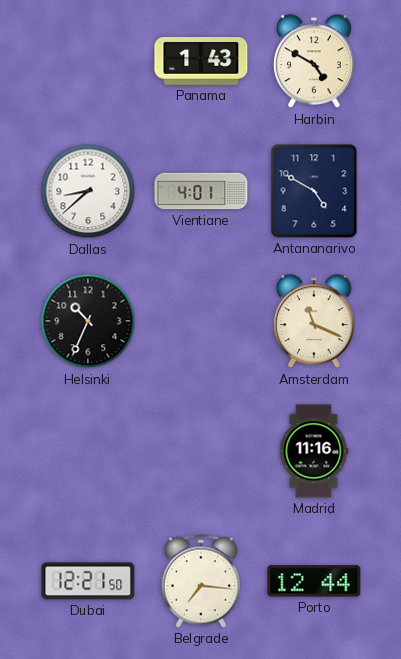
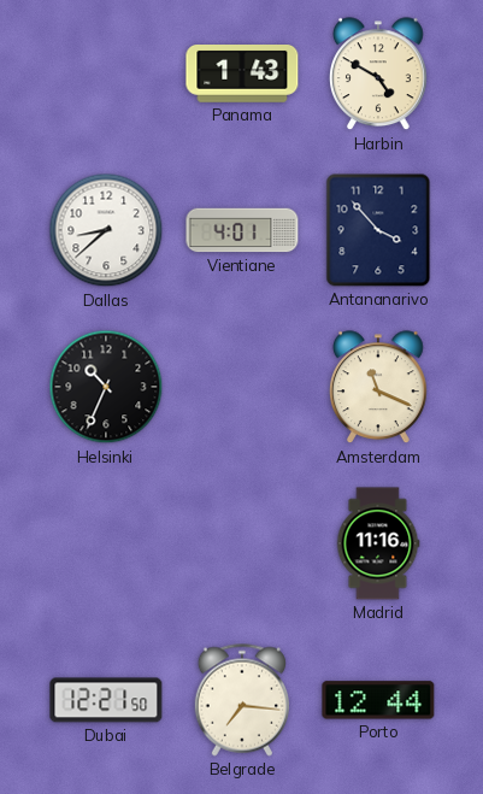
Antananarivo: 4:50 -> 3:53 (378, 230)
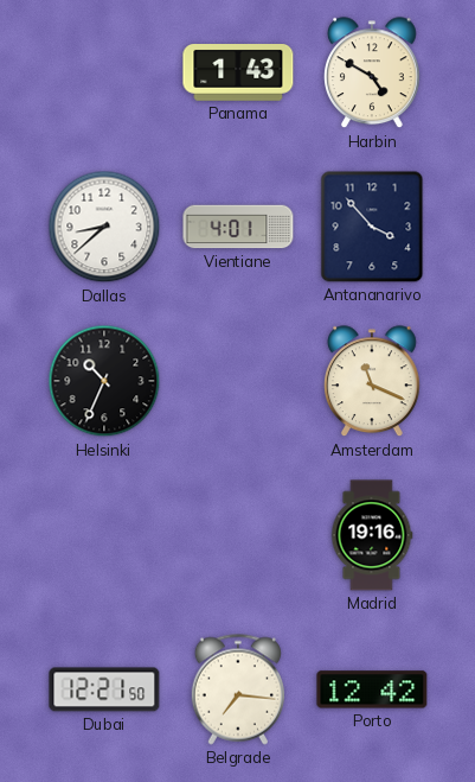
Madrid: 11:16 -> 19:16 (372, 535)
Porto: 12:44 -> 12:42 (372, 689)
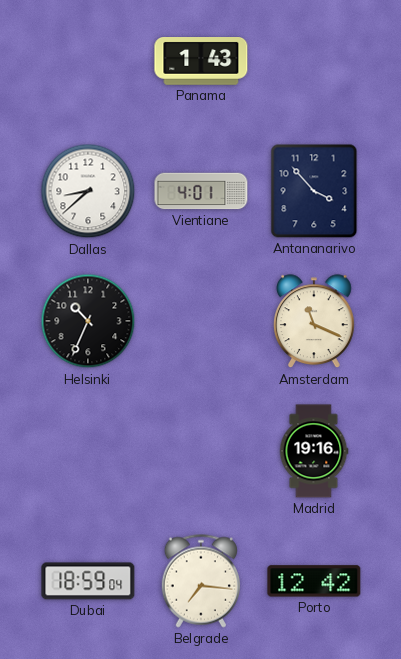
Harbin: 4:50 -> none (373, 74)
Dubai: 12:21 -> 18:59 (88, 581)
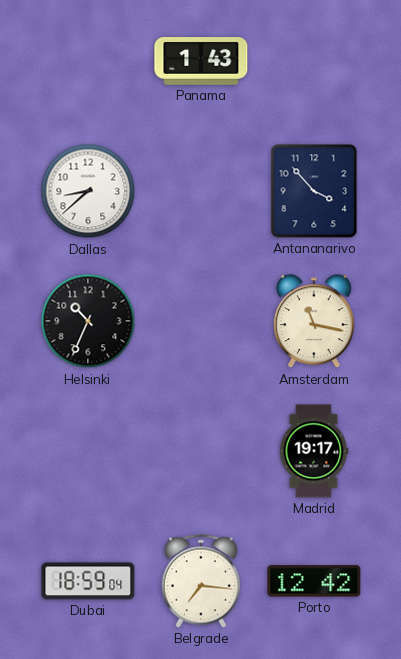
Vientiane: 4:01 -> none (201, 191)
Amsterdam: 11:19 -> 11:17 (315, 322)
Madrid: 19:16 -> 19:17 (314, 451)
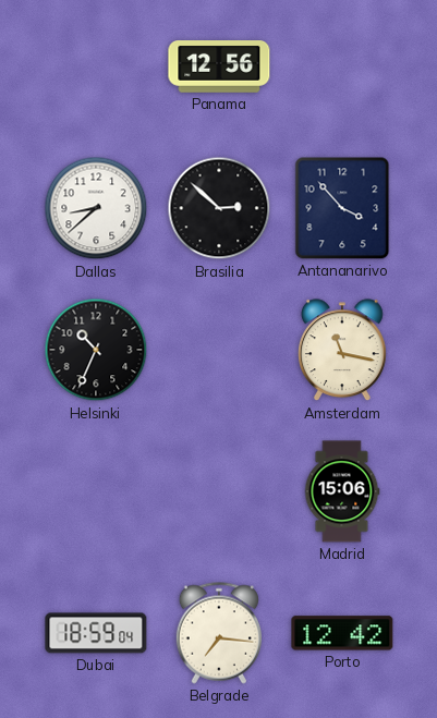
Panama: 1:43 -> 12:56 (219, 68)
Brasilia: none -> 2:52 (219, 208)
Madrid: 19:17 -> 15:06 (342, 491)
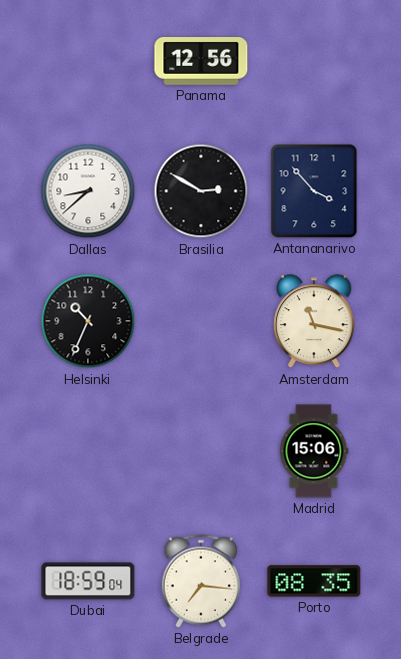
Brasilia: 2:52 -> 2:50 (201, 191)
Porto: 12:42 -> 08:35 (314, 581)
